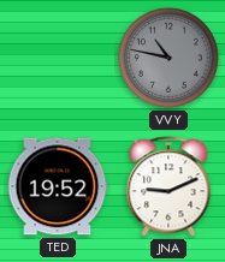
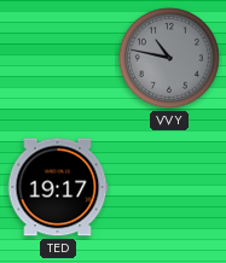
TED: 19:52 -> 19:17 (58, 187)
JNA: 9:11 -> none (168, 186)
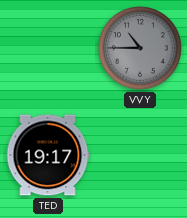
VVY: 10:47 -> 10:45 (141, 49)
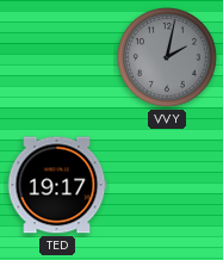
VVY: 10:45 -> 2:02 (168, 58)
